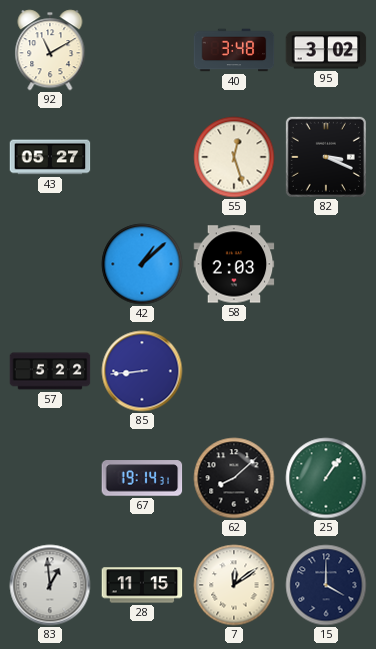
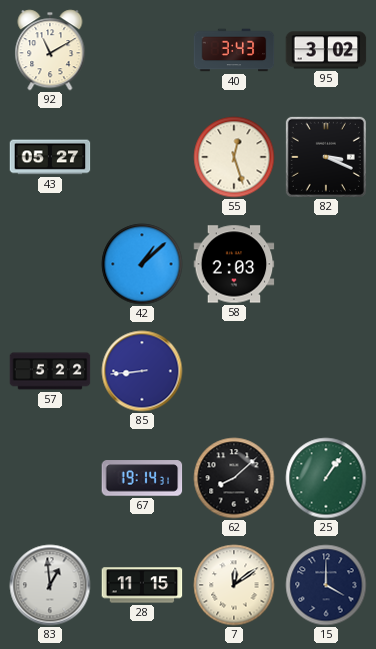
40: 3:48 -> 3:43 (234, 50)
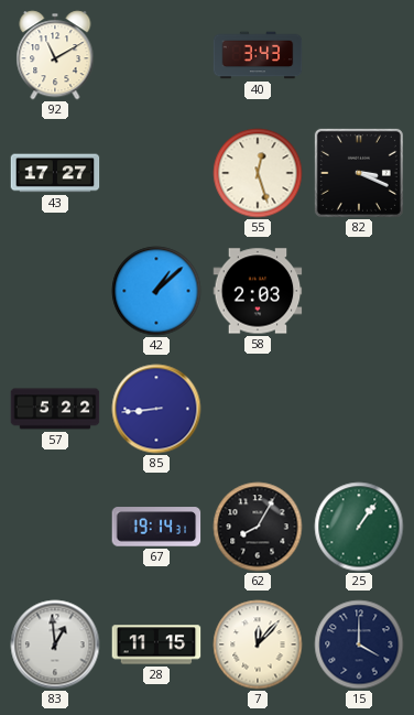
95: 3:02 -> none (326, 50)
43: 05:27 -> 17:27 (55, 173)
62: 8:08 -> 8:05 (258, 527)
7: 12:09 -> 12:07 (258, 644)
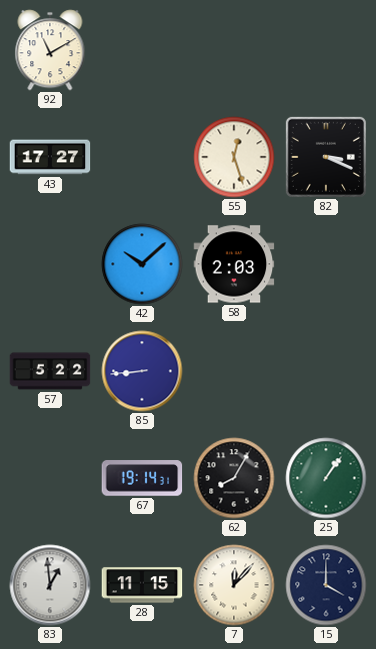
40: 3:43 -> none (258, 55)
42: 1:08 -> 10:08 (142, 264)
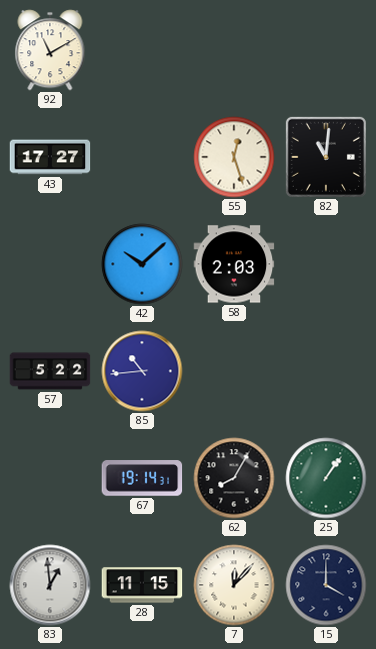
82: 3:19 -> 11:01 (326, 157)
85: 8:44 -> 10:44 (142, 371)
